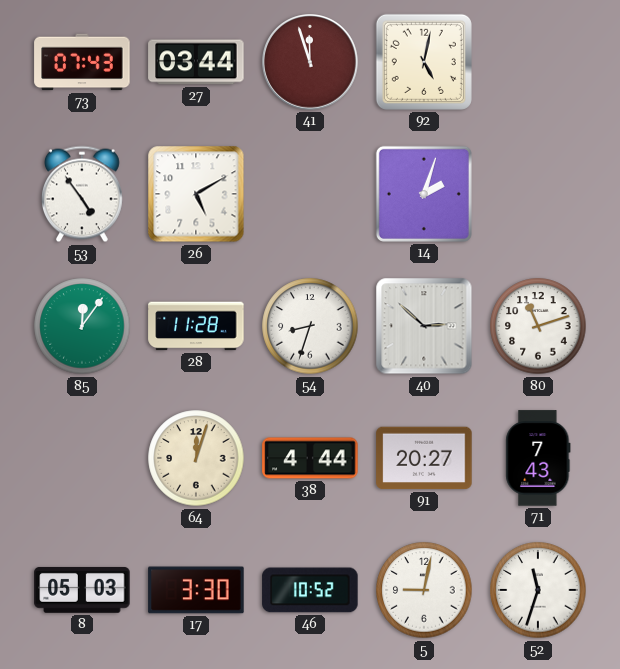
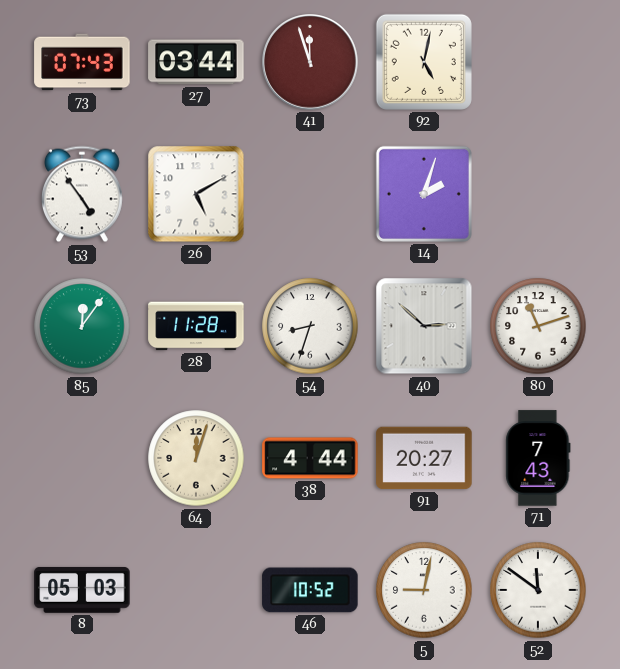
17: 3:30 -> none (196, 590)
52: 11:33 -> 11:51 (538, 590)
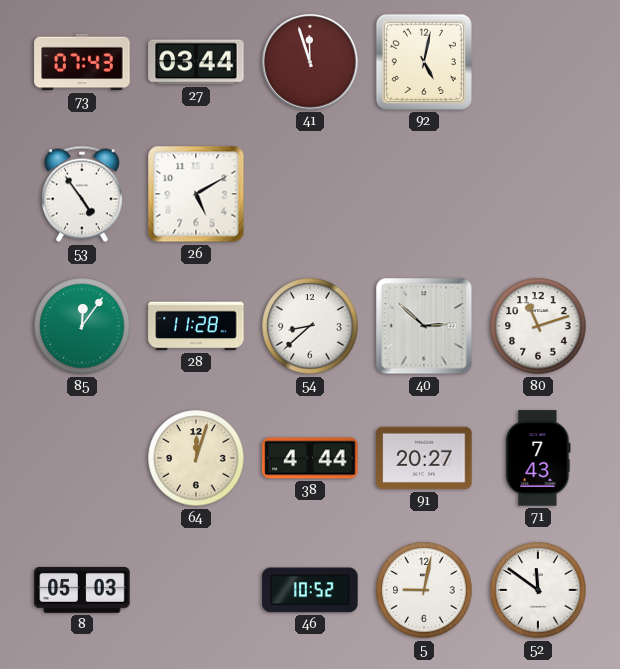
14: 2:03 -> none (424, 194)
54: 8:33 -> 8:38 (310, 326)
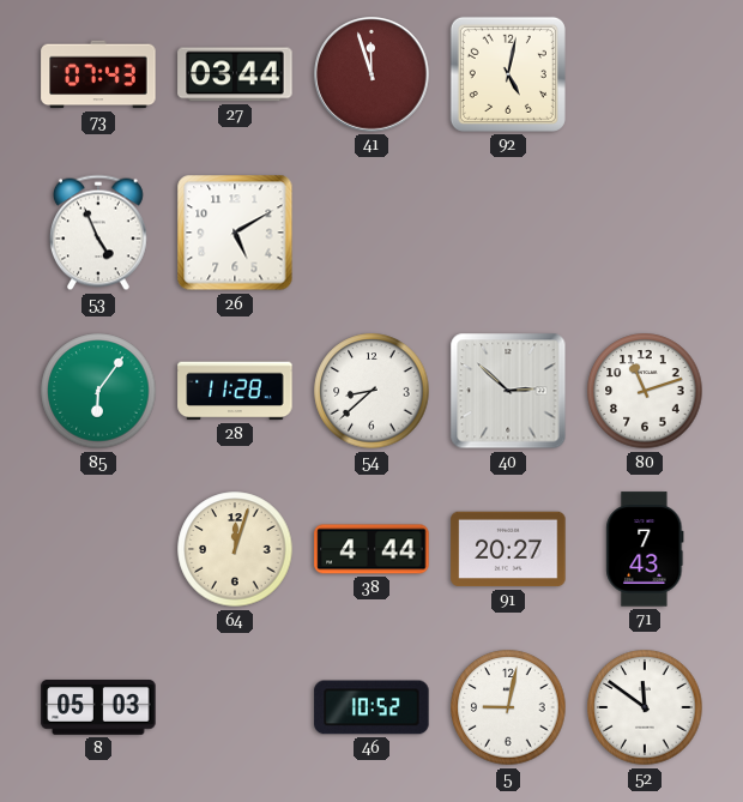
53: 4:54 -> 4:56 (98, 233)
85: 12:06 -> 6:06 (98, 391)
